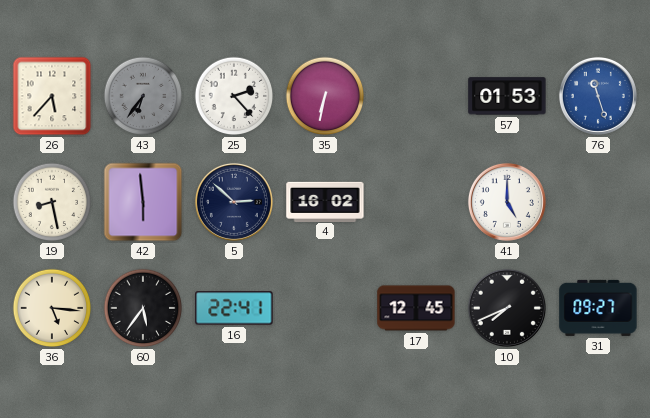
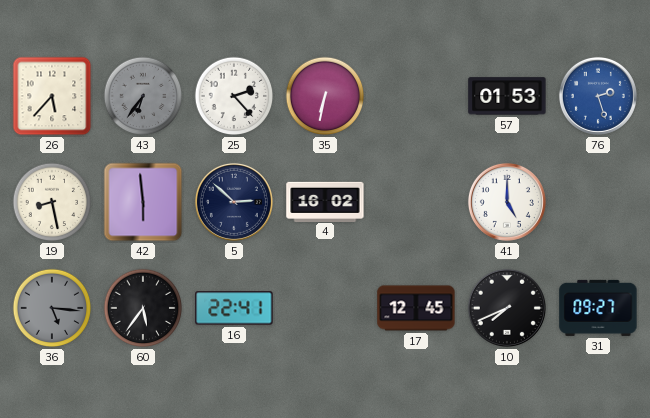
76: 11:27 -> 2:27 (598, 96)
36 dial: cream -> grey (52, 308)
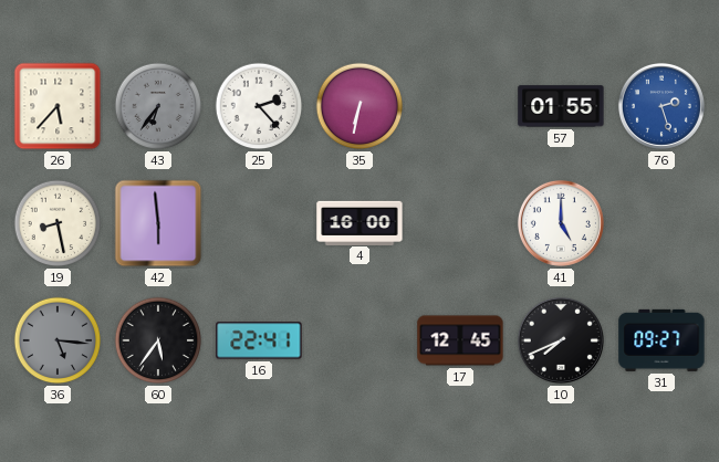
57: 01:53 -> 01:55 (561, 106)
5: 2:52 -> none (234, 202)
4: 16:02 -> 16:00 (359, 222)
